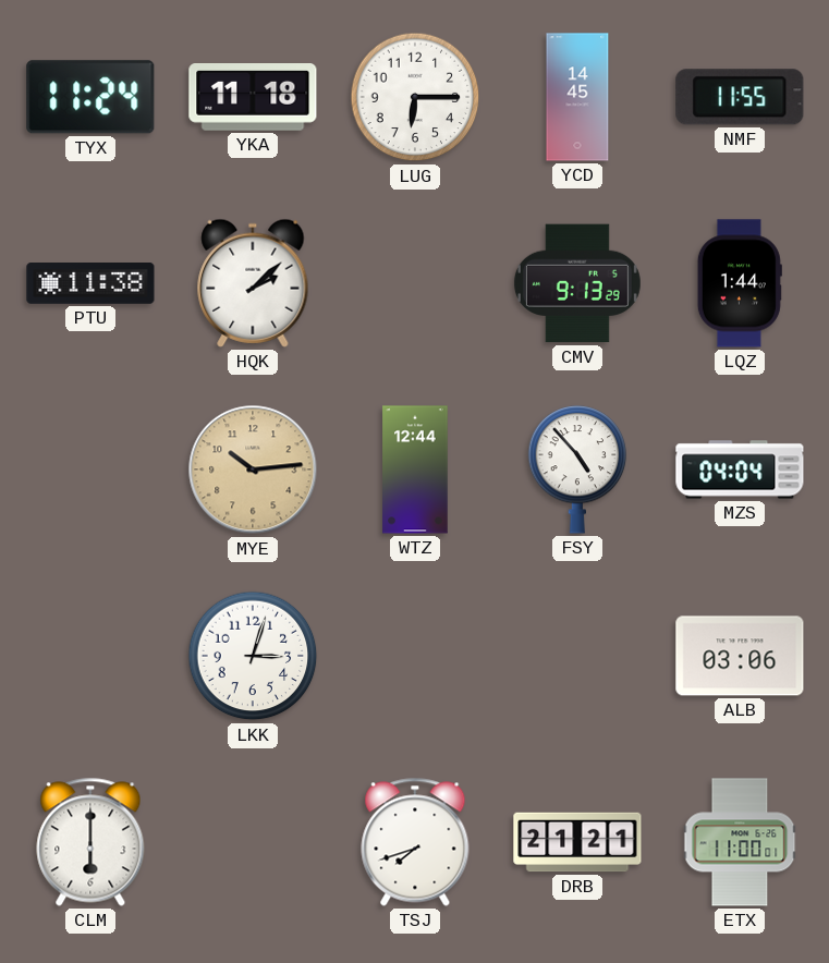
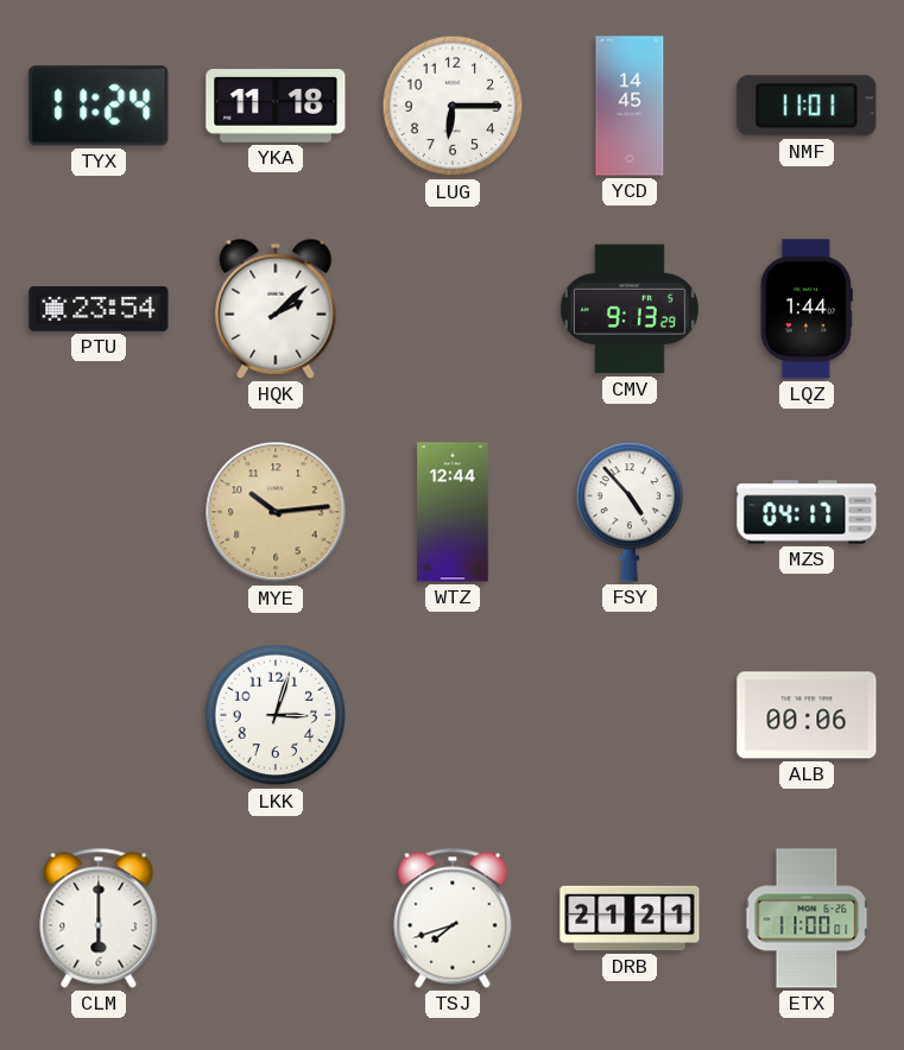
NMF: 11:55 -> 11:01 (807, 106)
PTU: 11:38 -> 23:54 (99, 310)
MZS: 04:04 -> 04:17 (807, 512)
ALB: 03:06 -> 00:06 (807, 715)
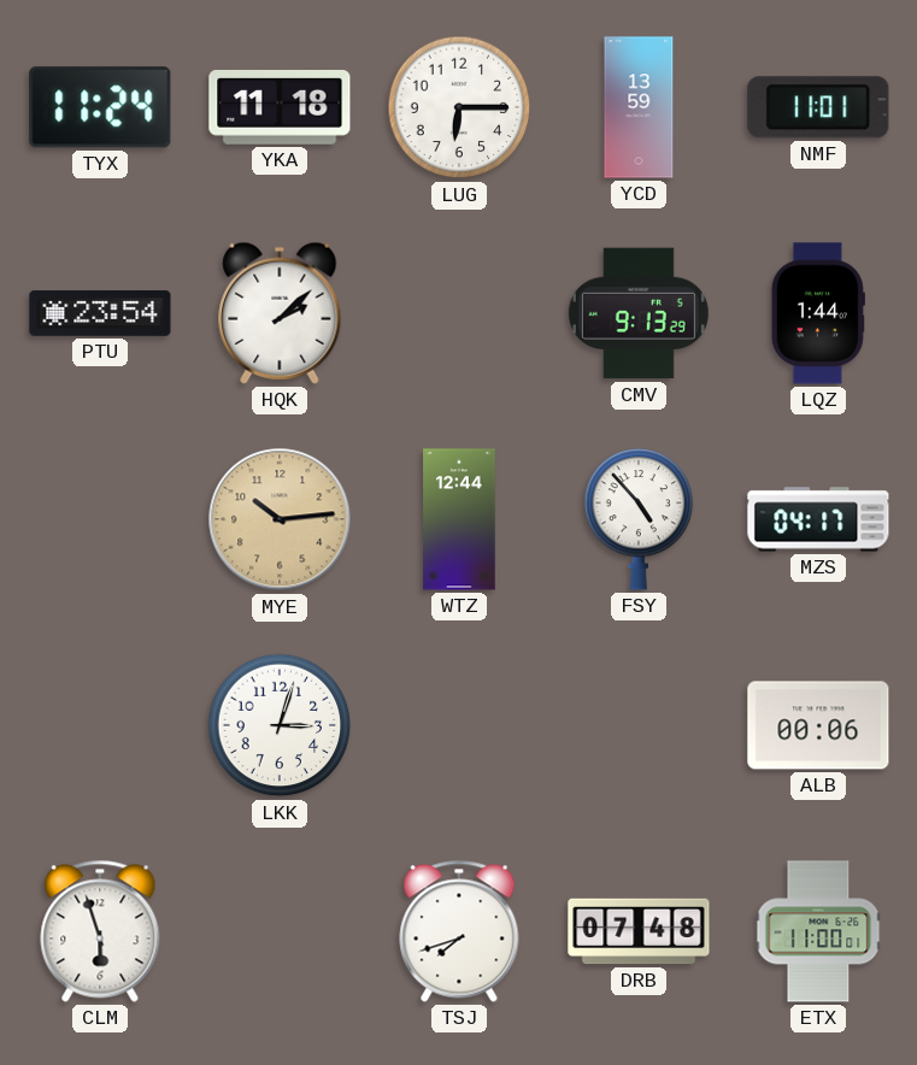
YCD: 14:45 -> 13:59 (639, 107)
CLM: 6:00 -> 5:57 (100, 931)
DRB: 21:21 -> 07:48 (639, 931)
